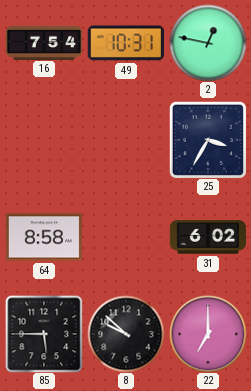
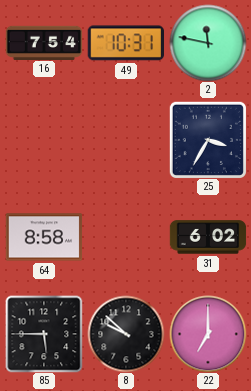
2: 12:47 -> 11:47 (208, 43)
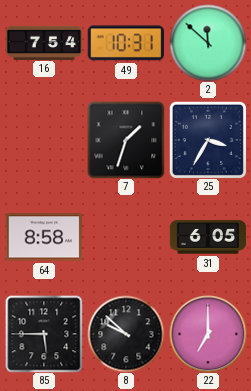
2: 11:47 -> 11:52 (208, 43)
7: none -> 1:33 (126, 140)
31: 6:02 -> 6:05 (208, 237)
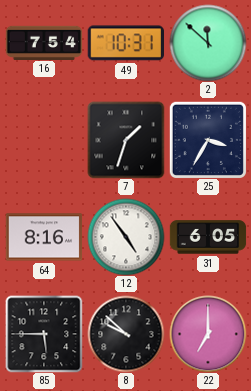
64: 8:58 -> 8:16 (44, 237)
12: none -> 4:54 (126, 237)
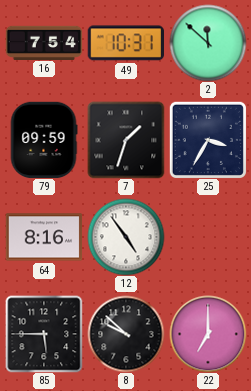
79: none -> 09:59 (44, 140)
31: 6:05 -> none (208, 237)
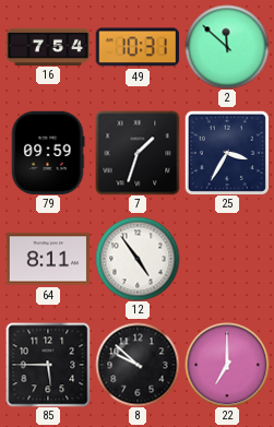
64: 8:16 -> 8:11 (48, 259)
